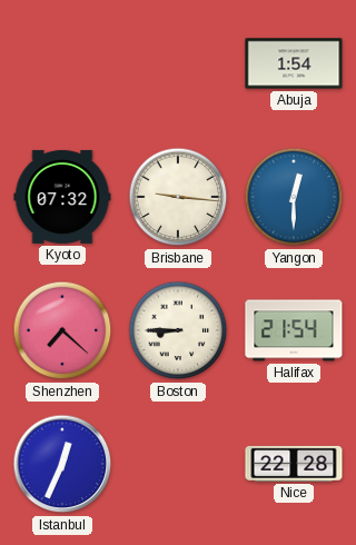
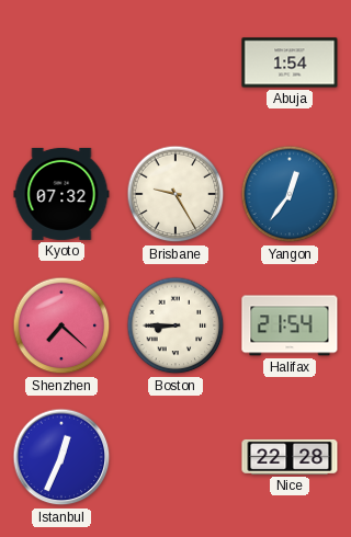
Brisbane: 9:16 -> 9:25 (175, 194)
Yangon: 12:30 -> 12:36 (290, 194)
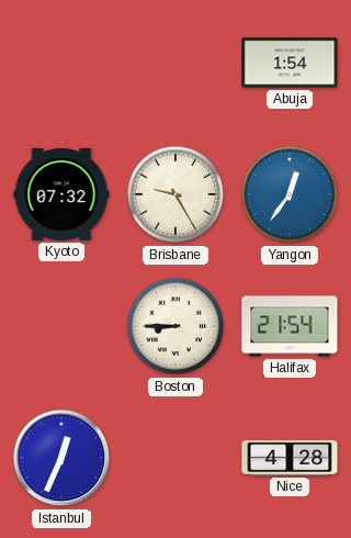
Shenzhen: 7:22 -> none (61, 325)
Nice: 22:28 -> 4:28 (290, 458)
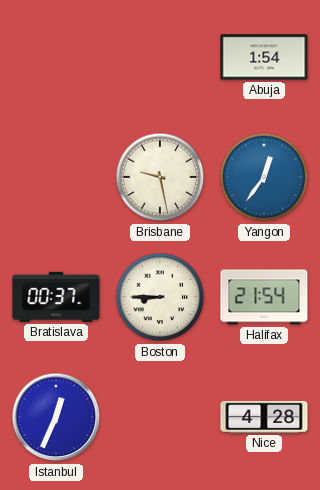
Kyoto: 07:32 -> none (61, 194)
Brisbane: 9:25 -> 9:28 (160, 177)
Bratislava: none -> 00:37 (56, 297)
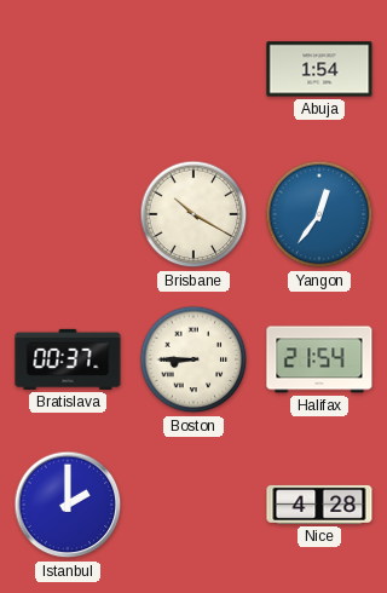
Brisbane: 9:28 -> 10:20 (193, 214)
Istanbul: 12:34 -> 2:00 (68, 505)
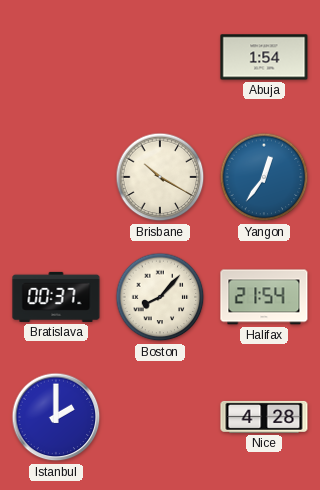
Boston: 8:45 -> 8:07 (160, 297)
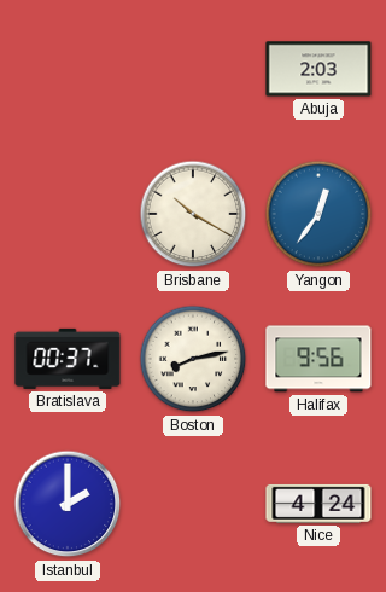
Abuja: 1:54 -> 2:03 (318, 69)
Boston: 8:07 -> 8:13 (193, 359)
Halifax: 21:54 -> 9:56 (318, 359)
Nice: 4:28 -> 4:24 (318, 504)
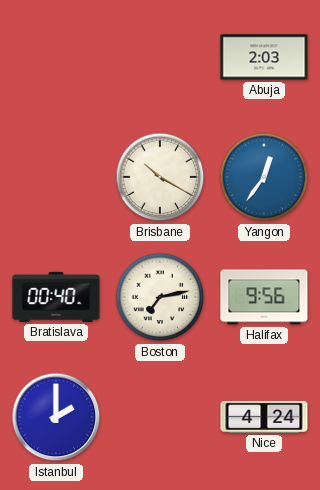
Bratislava: 00:37 -> 00:40 (56, 297)
Boston: 8:13 -> 7:13 (160, 297)
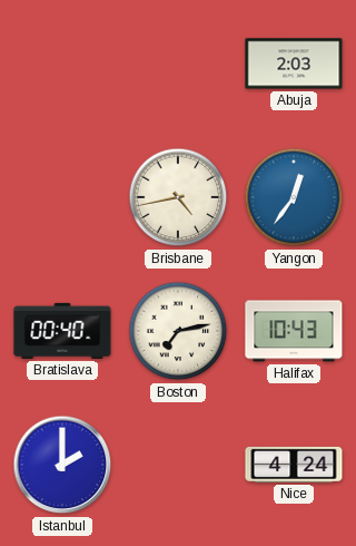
Brisbane: 10:20 -> 4:43 (178, 197)
Halifax: 9:56 -> 10:43 (294, 331)
